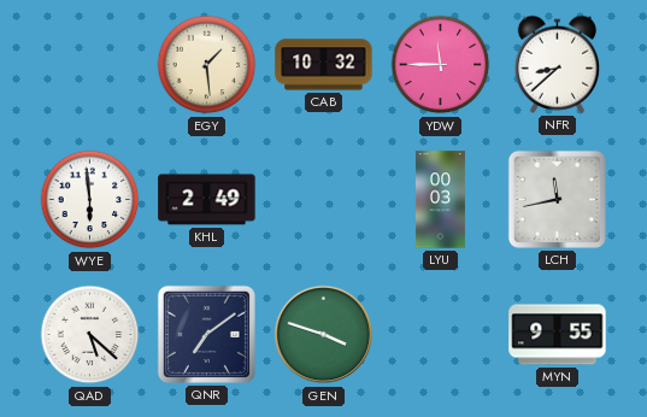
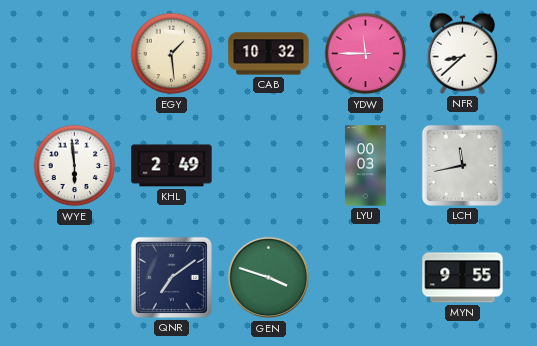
QAD: 5:22 -> none (90, 335)
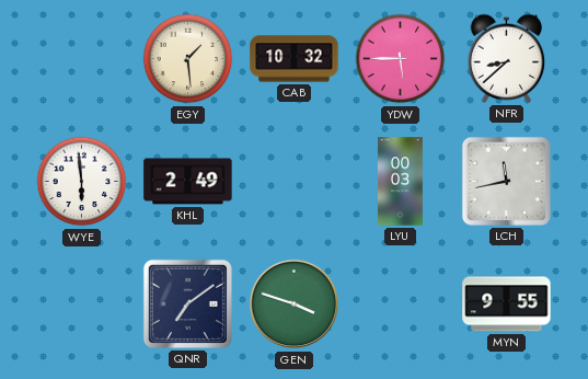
YDW: 11:45 -> 5:45 (401, 59)
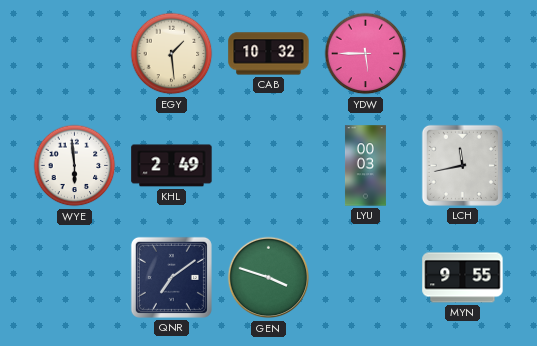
NFR: 8:38 -> none (507, 58)
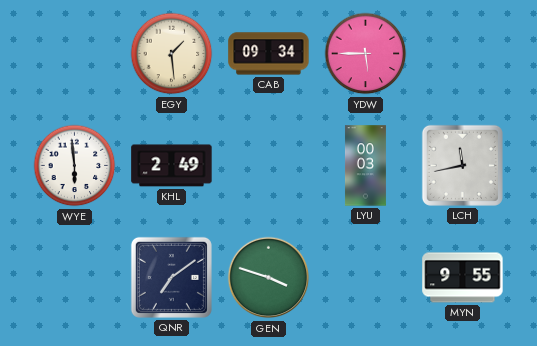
CAB: 10:32 -> 09:34 (269, 54)
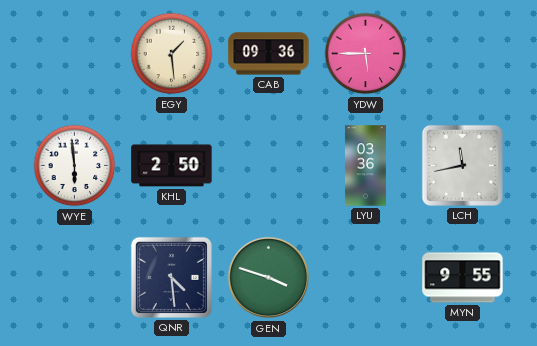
CAB: 09:34 -> 09:36 (269, 54)
KHL: 2:49 -> 2:50 (172, 166)
LYU: 00:03 -> 03:36 (365, 166)
QNR: 7:09 -> 4:29 (171, 277)
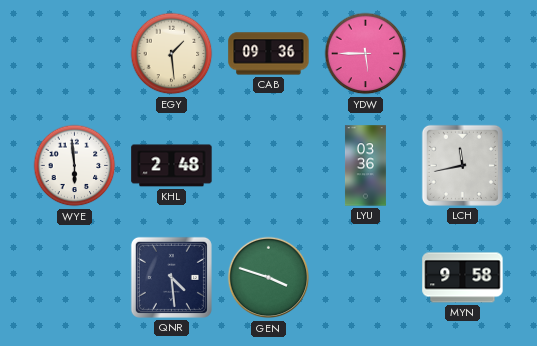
KHL: 2:50 -> 2:48 (172, 166)
MYN: 9:55 -> 9:58 (463, 278)
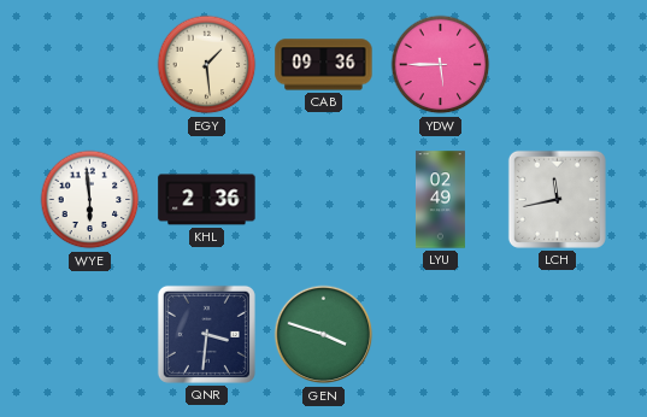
KHL: 2:48 -> 2:36 (207, 200)
LYU: 03:36 -> 02:49 (440, 200)
QNR: 4:29 -> 3:31 (206, 334)
MYN: 9:58 -> none (463, 278)
